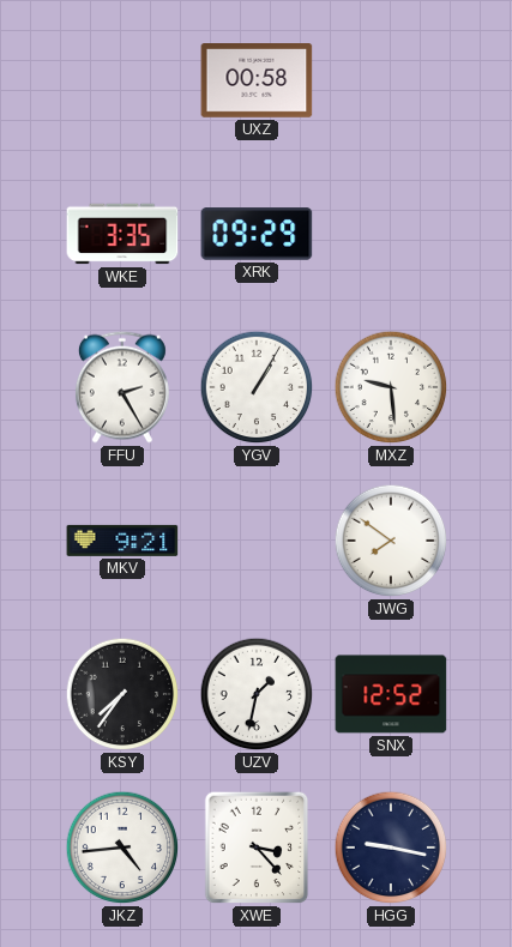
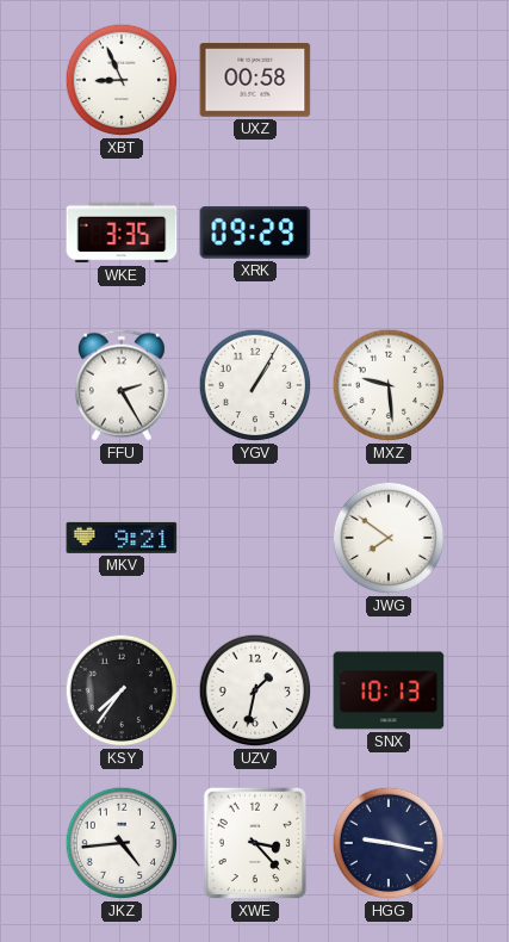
XBT: none -> 8:56 (122, 80)
SNX: 12:52 -> 10:13 (389, 690)
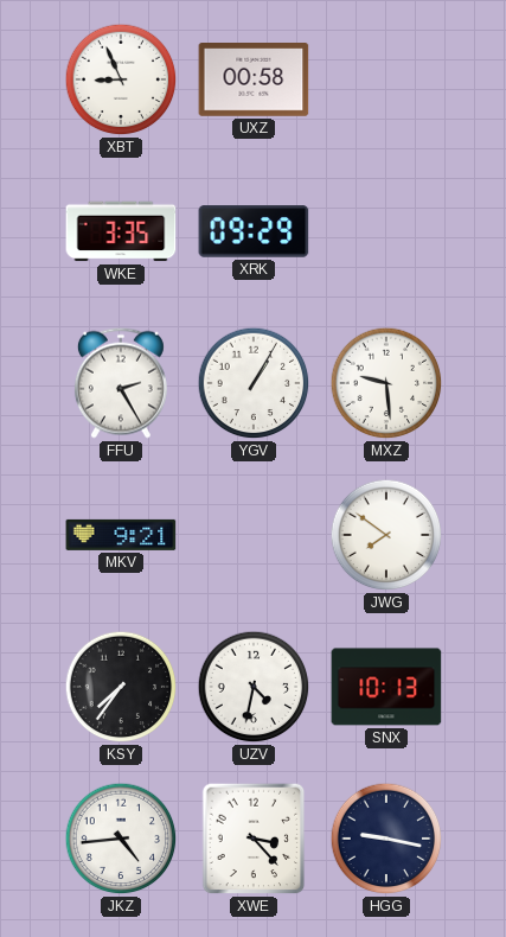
UZV: 1:32 -> 4:32 (254, 687)
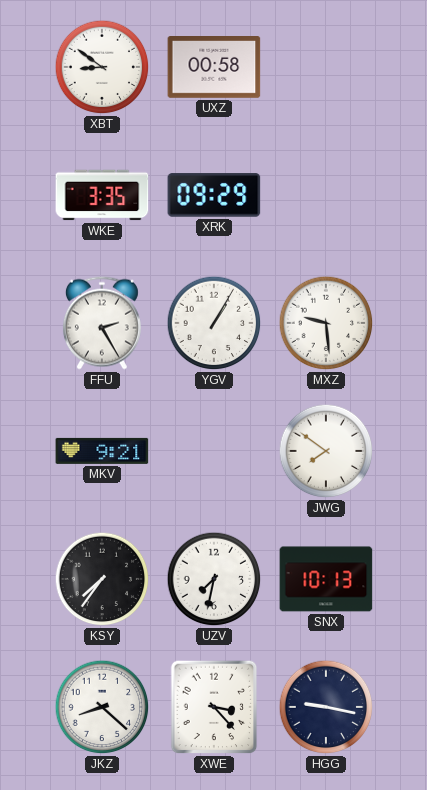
XBT: 8:56 -> 8:51 (102, 67)
UZV: 4:32 -> 7:32 (214, 579)
JKZ: 4:44 -> 8:22 (102, 707)
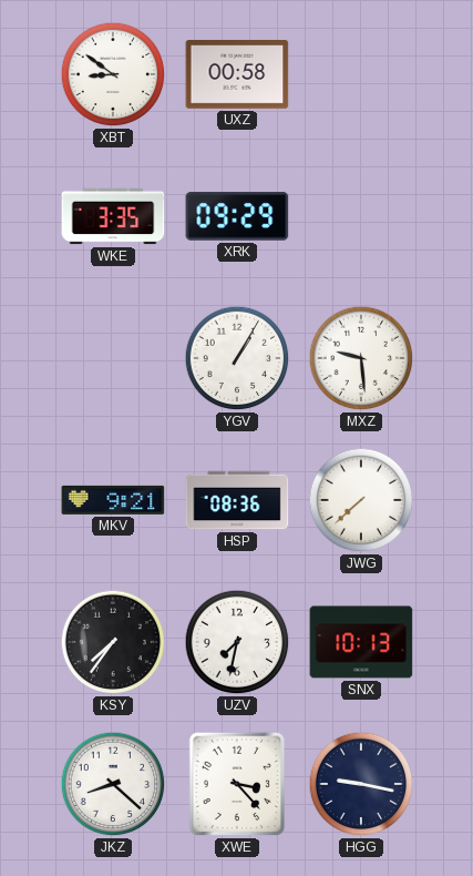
FFU: 2:25 -> none (102, 323)
HSP: none -> 08:36 (237, 500)
JWG: 7:51 -> 7:38 (361, 500)
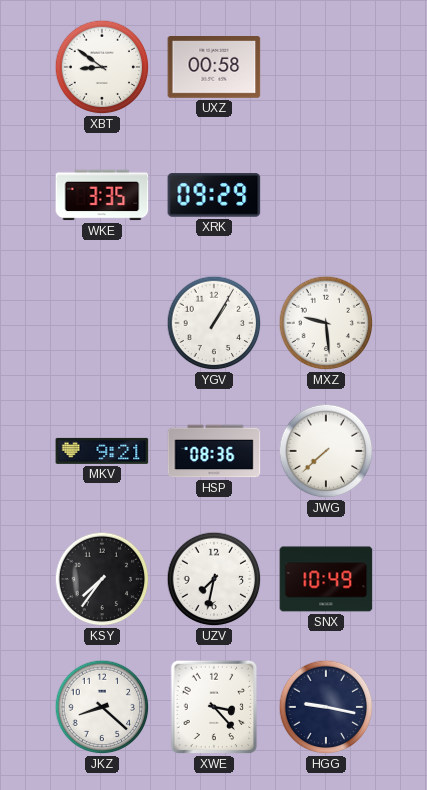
SNX: 10:13 -> 10:49 (326, 579)
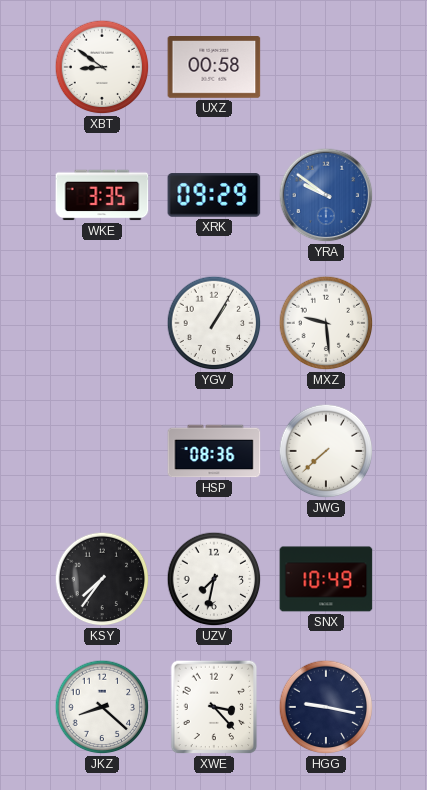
YRA: none -> 9:51 (326, 195)
MKV: 9:21 -> none (102, 451)
